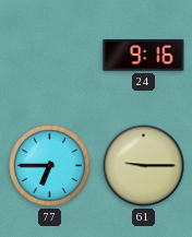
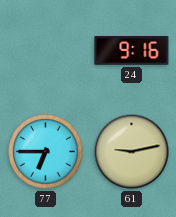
61: 9:15 -> 9:13 (132, 152)
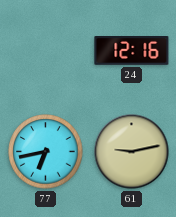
24: 9:16 -> 12:16 (132, 51)
77: 6:45 -> 6:43 (46, 152)
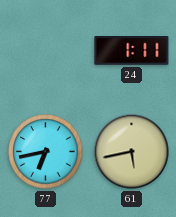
24: 12:16 -> 1:11 (132, 51)
61: 9:13 -> 5:43 (132, 152)
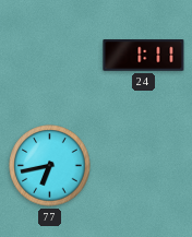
61: 5:43 -> none (132, 152)
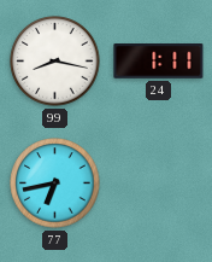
99: none -> 8:17 (55, 62)
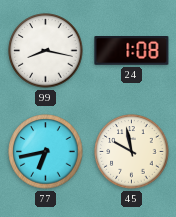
24: 1:11 -> 1:08 (132, 51)
45: none -> 9:58 (132, 152)
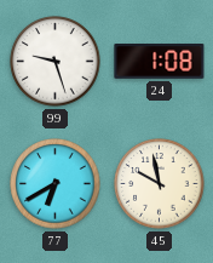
99: 8:17 -> 9:27 (56, 62)
77: 6:43 -> 6:40 (56, 184)
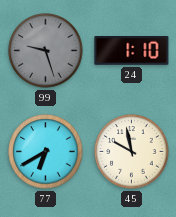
99 dial: white -> grey (46, 51)
24: 1:08 -> 1:10 (132, 51)
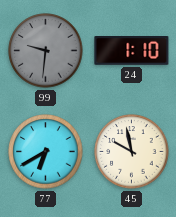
99: 9:27 -> 9:31 (46, 51)
